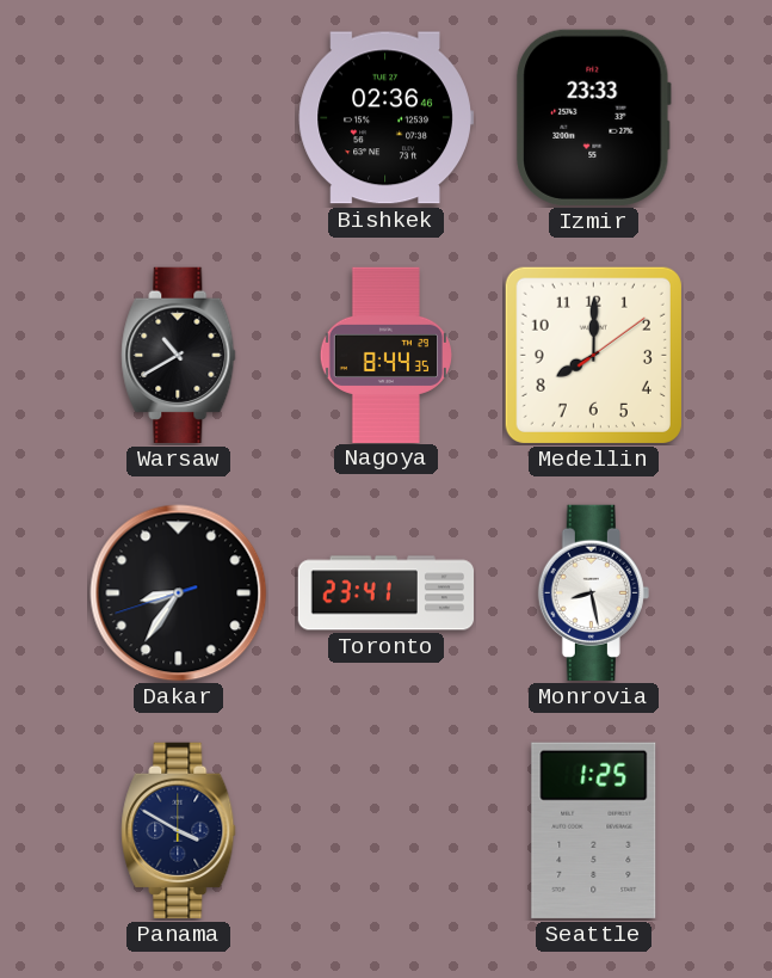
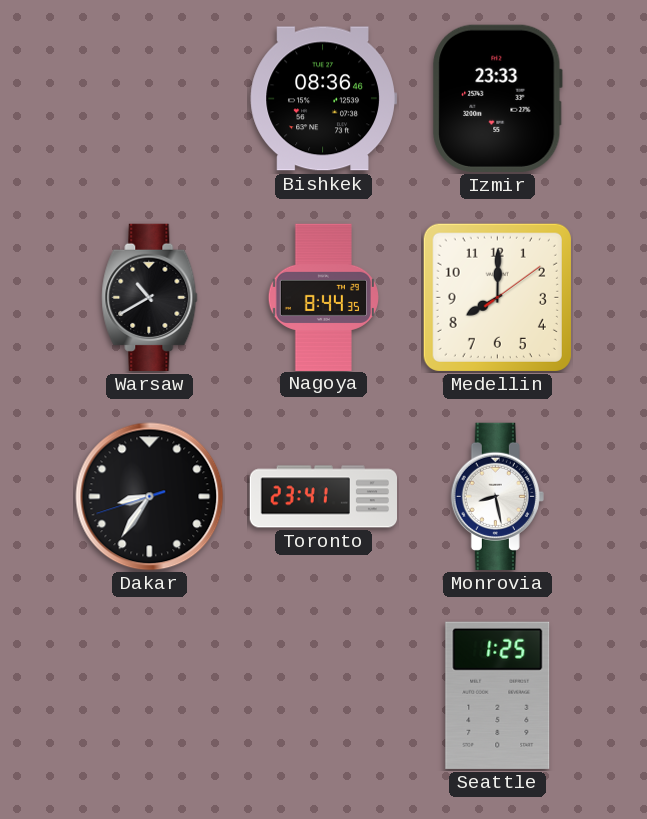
Bishkek: 02:36 -> 08:36 (323, 99)
Panama: 3:50 -> none (179, 830)
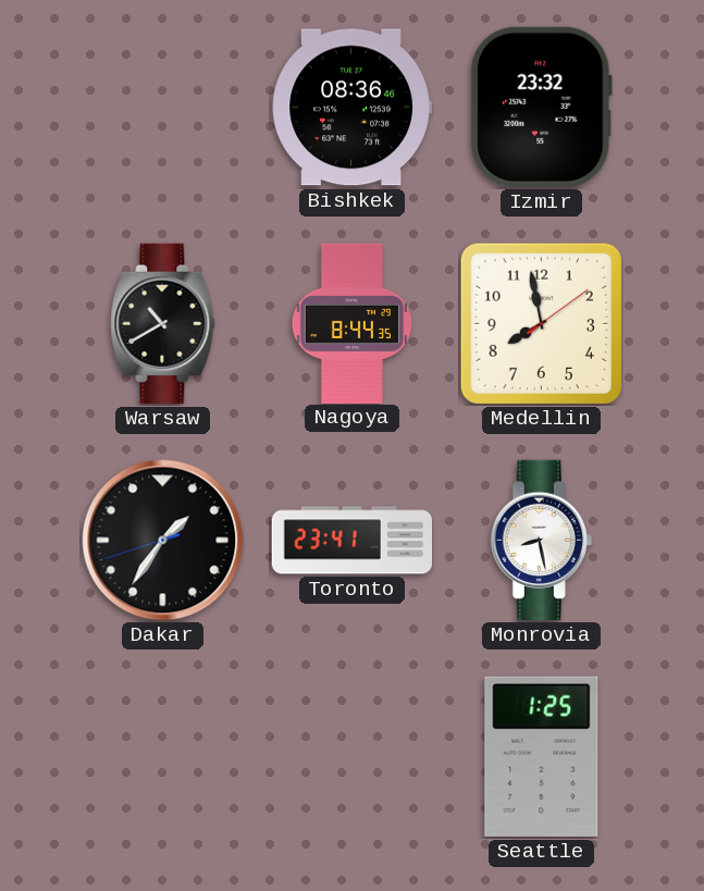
Izmir: 23:33 -> 23:32 (542, 107)
Medellin: 8:00 -> 7:58 (541, 323)
Dakar: 8:35 -> 1:35 (163, 541)
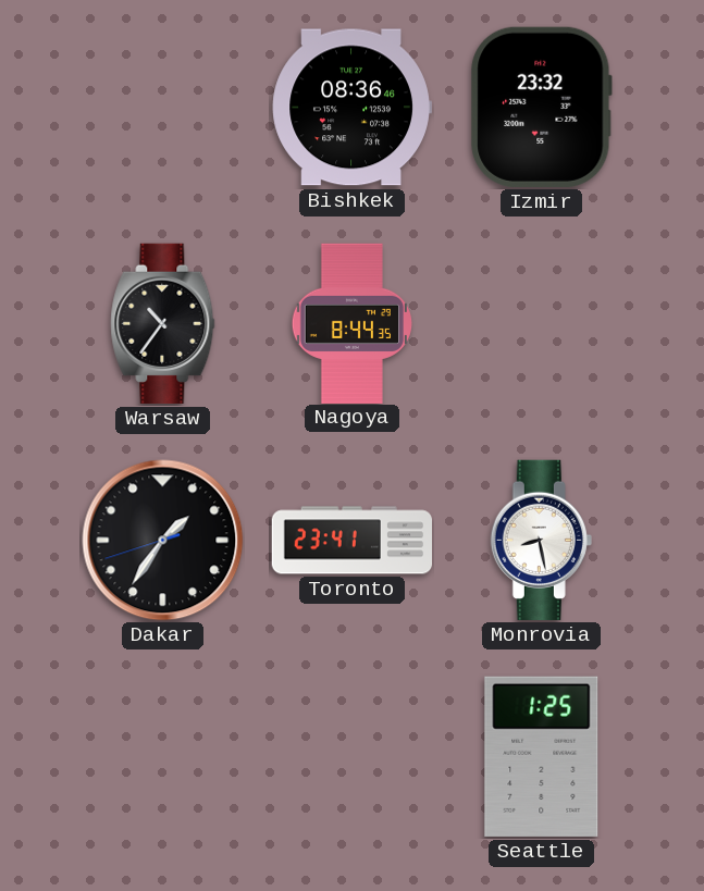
Warsaw: 10:40 -> 10:36 (163, 323)
Medellin: 7:58 -> none (541, 323)
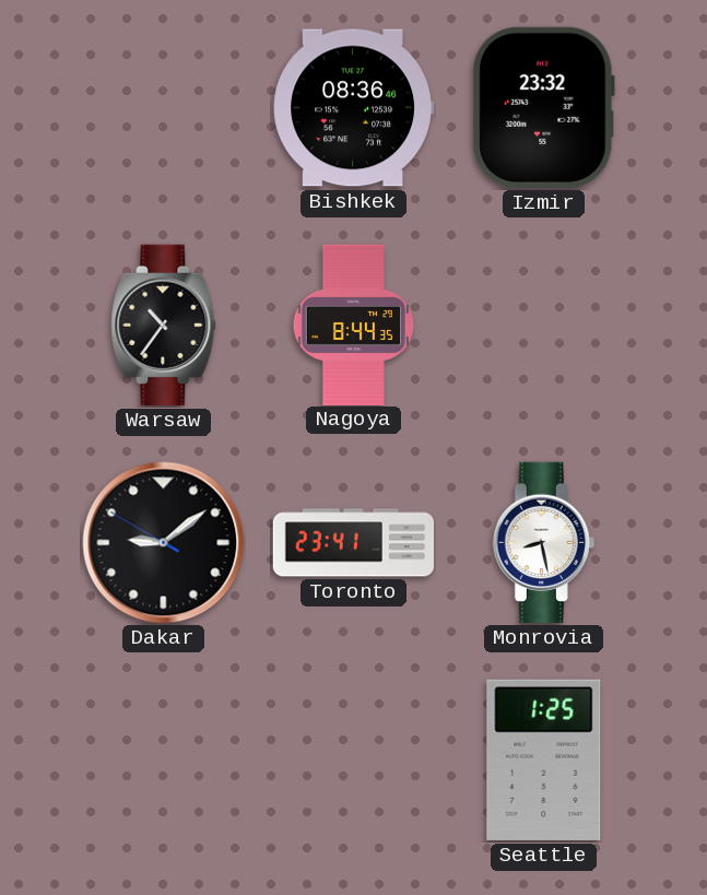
Dakar: 1:35 -> 9:08 (164, 543)
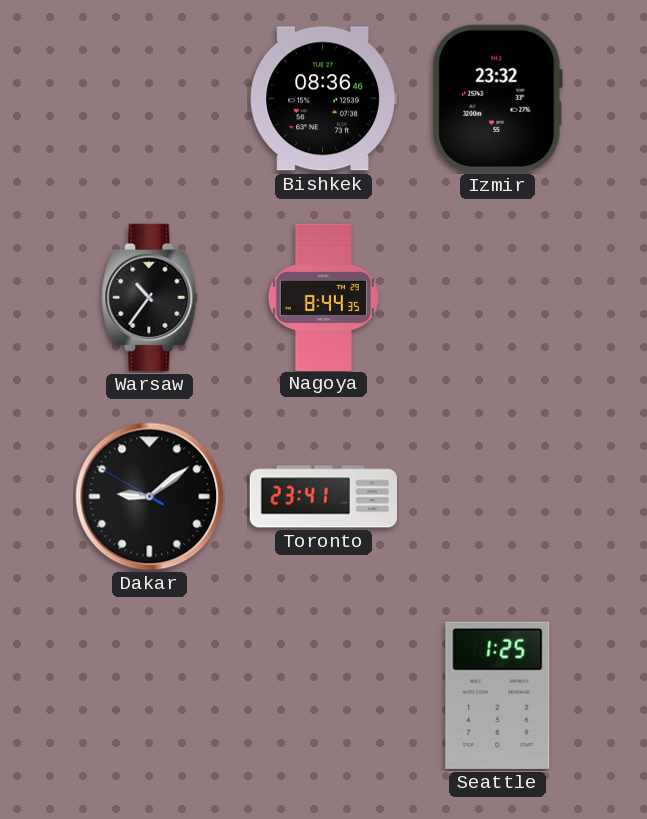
Monrovia: 8:28 -> none (543, 542)
